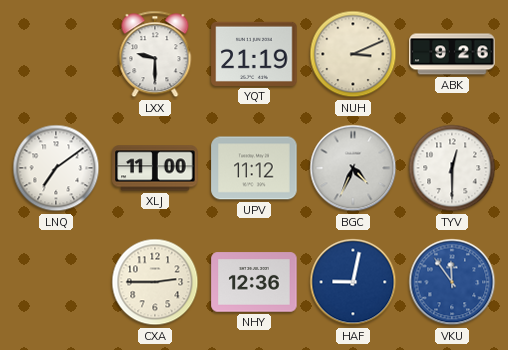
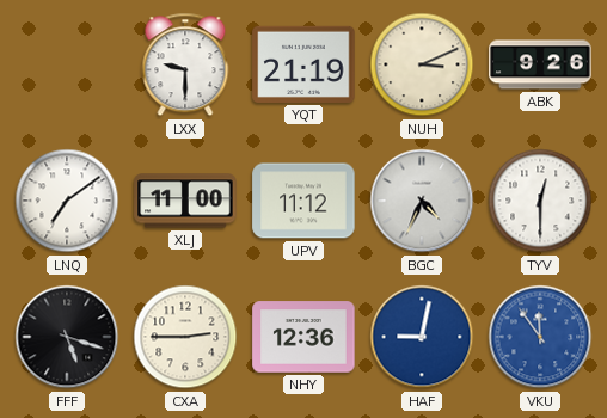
FFF: none -> 5:18 (67, 337)
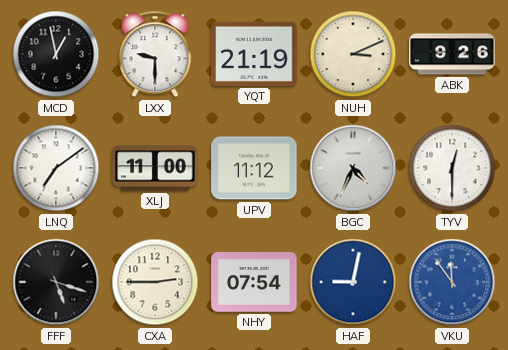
MCD: none -> 12:58 (56, 54)
NHY: 12:36 -> 07:54 (254, 282)
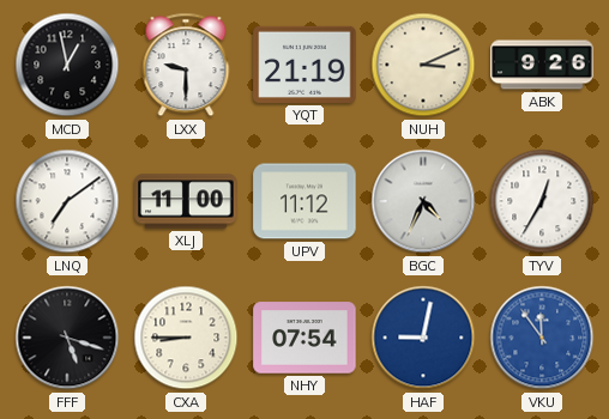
TYV: 12:30 -> 12:35 (542, 201)
CXA: 2:45 -> 8:45 (186, 338)
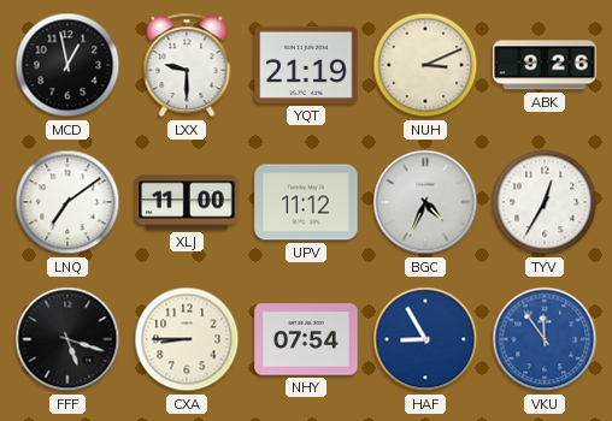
HAF: 9:02 -> 8:55 (425, 339)
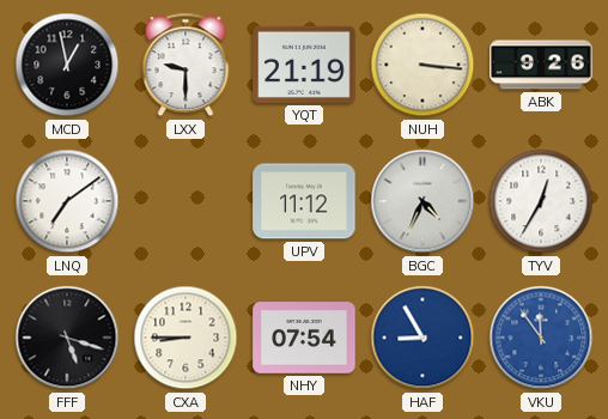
NUH: 3:11 -> 3:16 (422, 65)
XLJ: 11:00 -> none (187, 202)
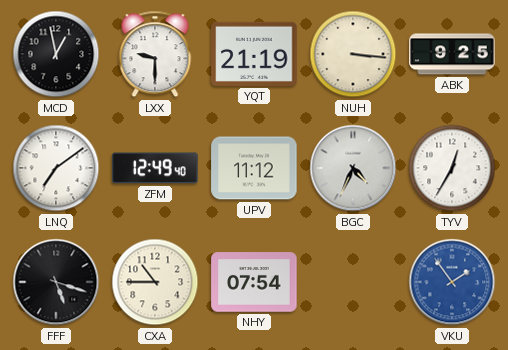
ABK: 9:26 -> 9:25 (452, 54)
ZFM: none -> 12:49 (155, 168)
CXA: 8:45 -> 10:45 (155, 282)
HAF: 8:55 -> none (422, 338)
VKU: 11:54 -> 1:54 (452, 282)
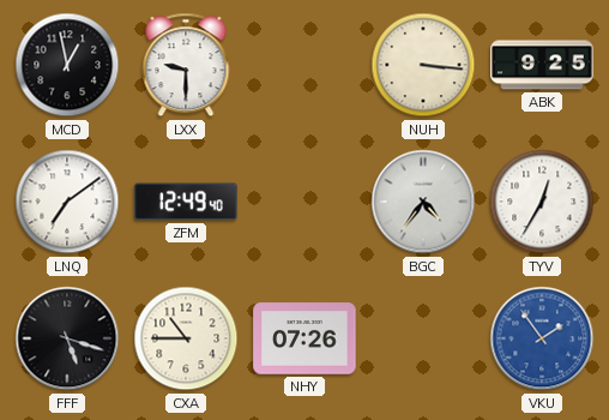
YQT: 21:19 -> none (254, 54)
UPV: 11:12 -> none (254, 168)
BGC: 4:34 -> 4:36 (423, 202)
NHY: 07:54 -> 07:26 (304, 338)
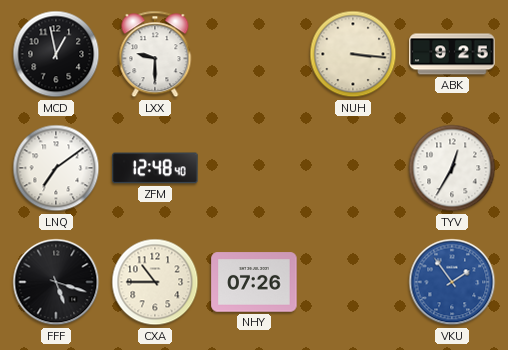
ZFM: 12:49 -> 12:48 (155, 168)
BGC: 4:36 -> none (423, 202)
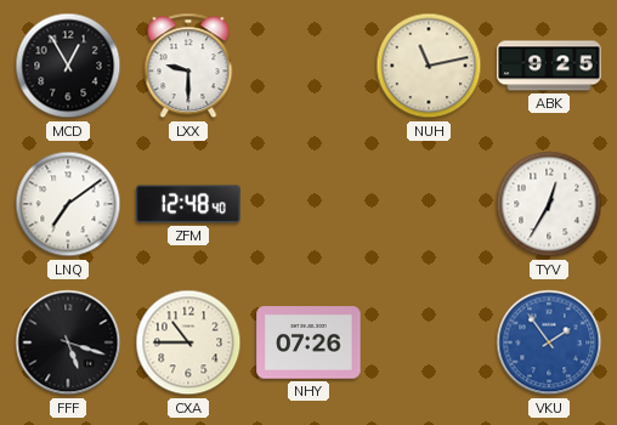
MCD: 12:58 -> 12:55 (68, 66)
NUH: 3:16 -> 11:13 (429, 66)
